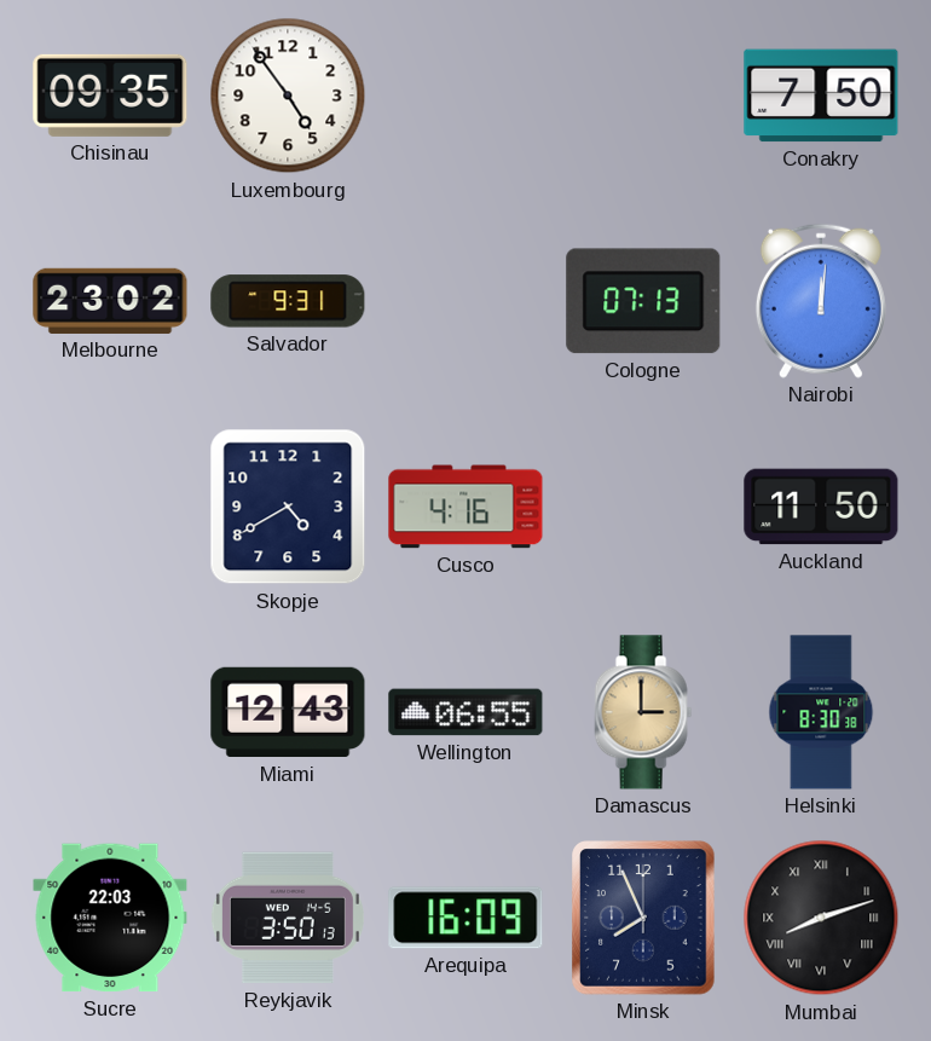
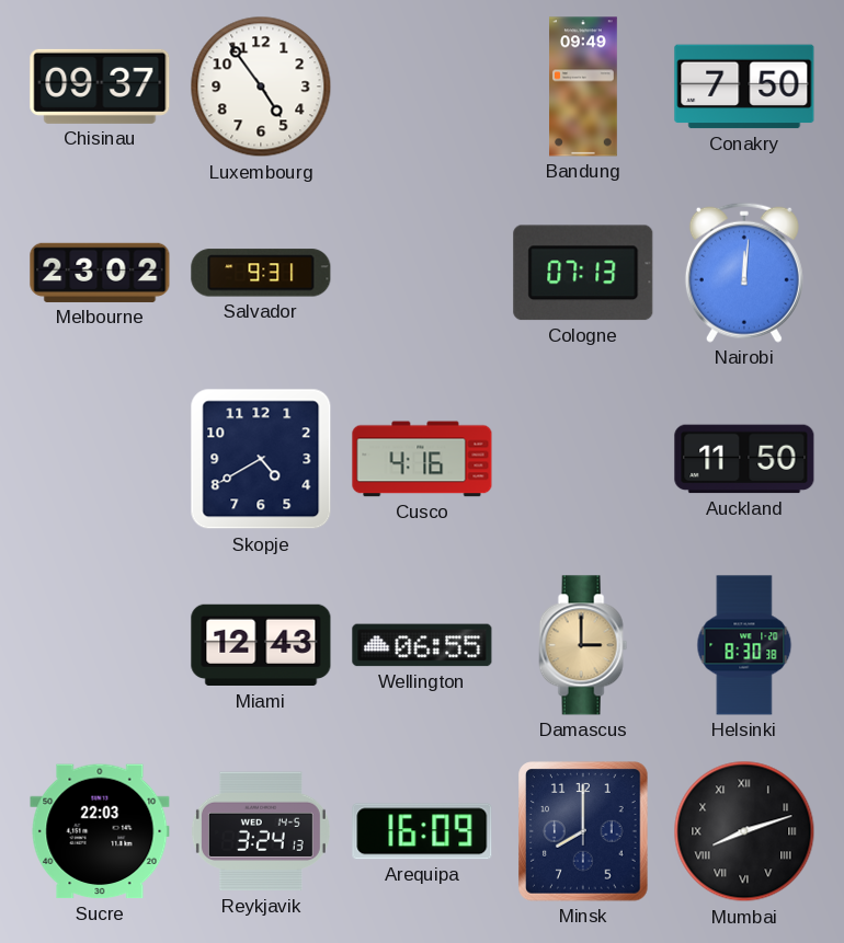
Chisinau: 09:35 -> 09:37 (100, 87)
Bandung: none -> 09:49 (584, 87)
Reykjavik: 3:50 -> 3:24 (261, 831)
Minsk: 7:56 -> 8:00 (583, 831)
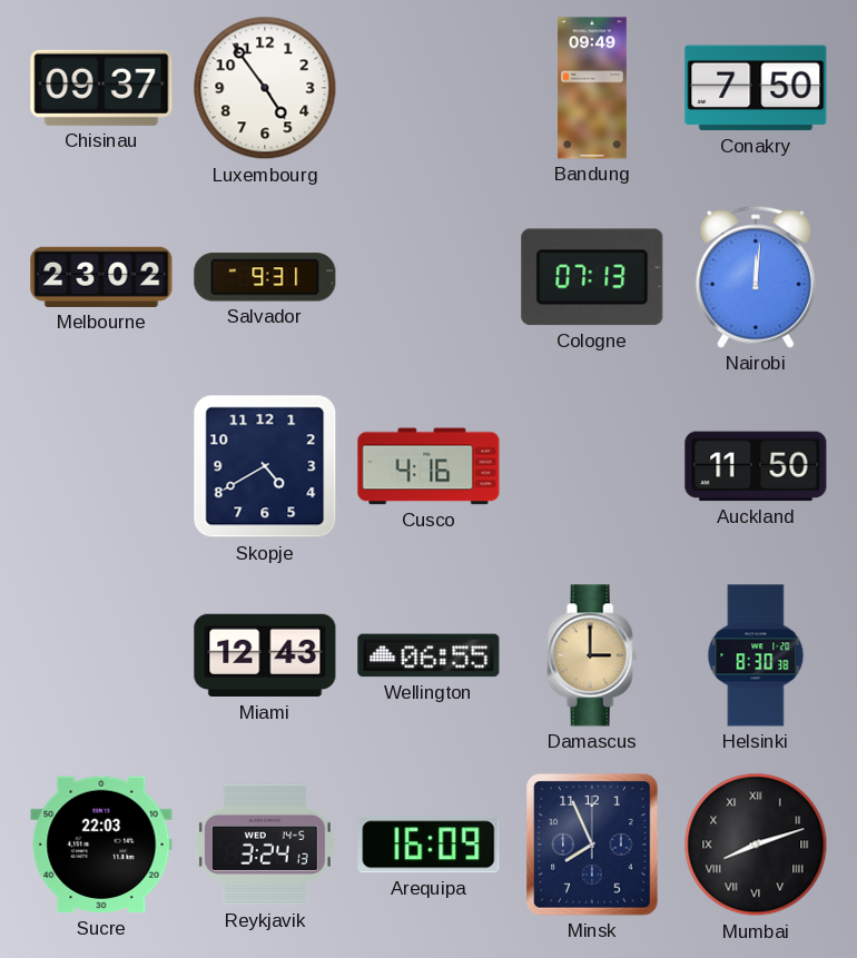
Minsk: 8:00 -> 7:56 (592, 845)
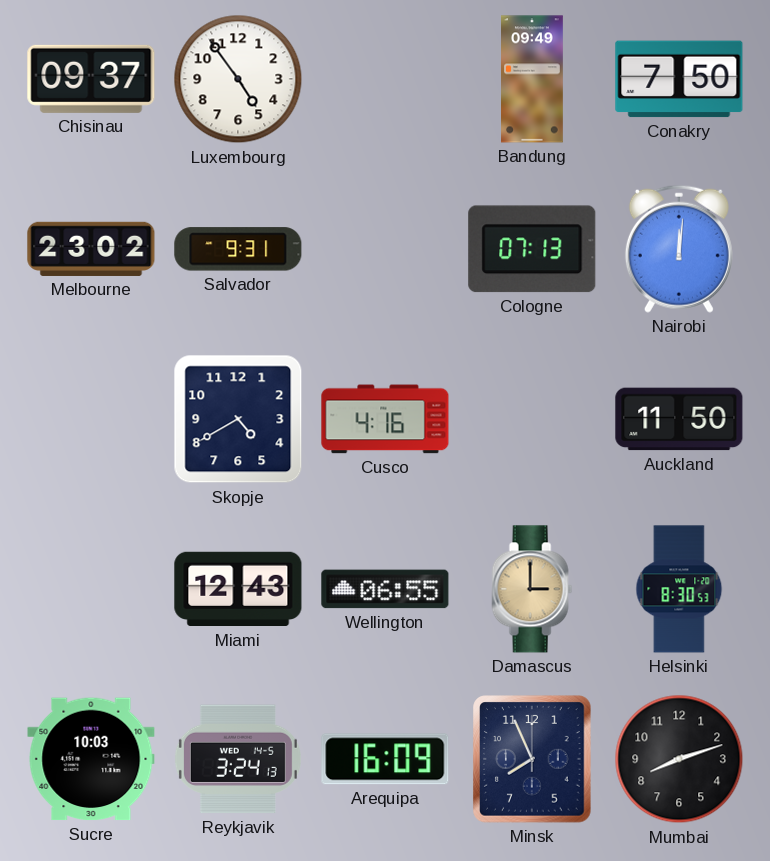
Helsinki: 8:30:38 -> 8:30:53 (679, 589)
Sucre: 22:03 -> 10:03 (91, 759)
Mumbai numerals: Roman -> Arabic (679, 759)
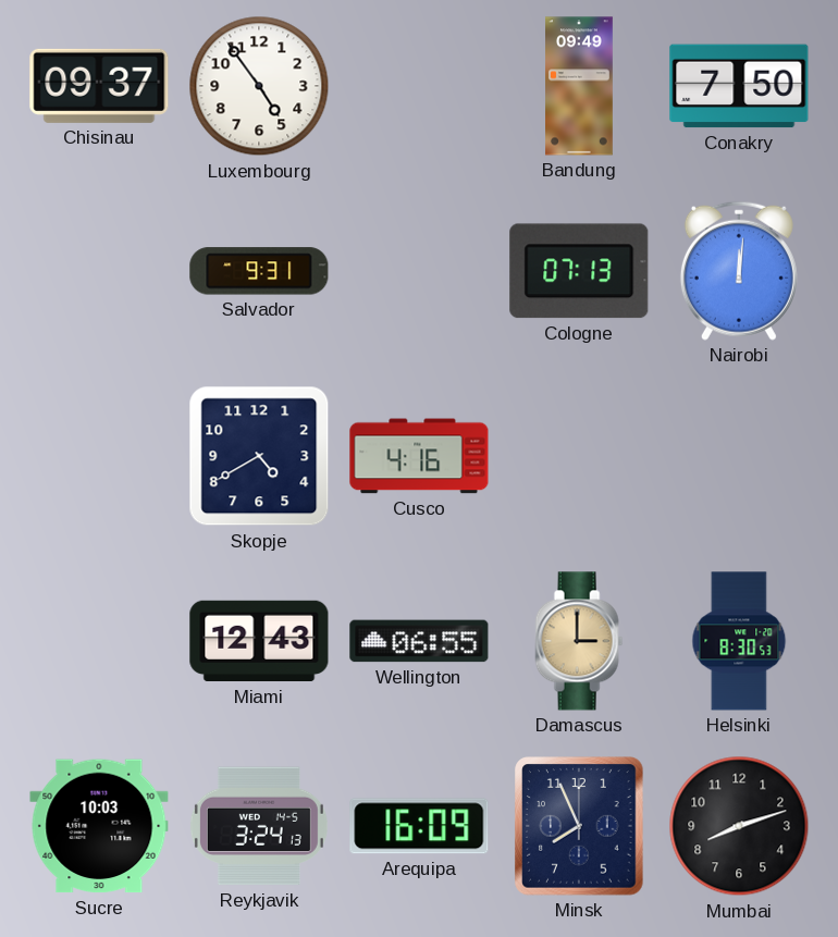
Melbourne: 23:02 -> none (91, 249)
Auckland: 11:50 -> none (679, 419)
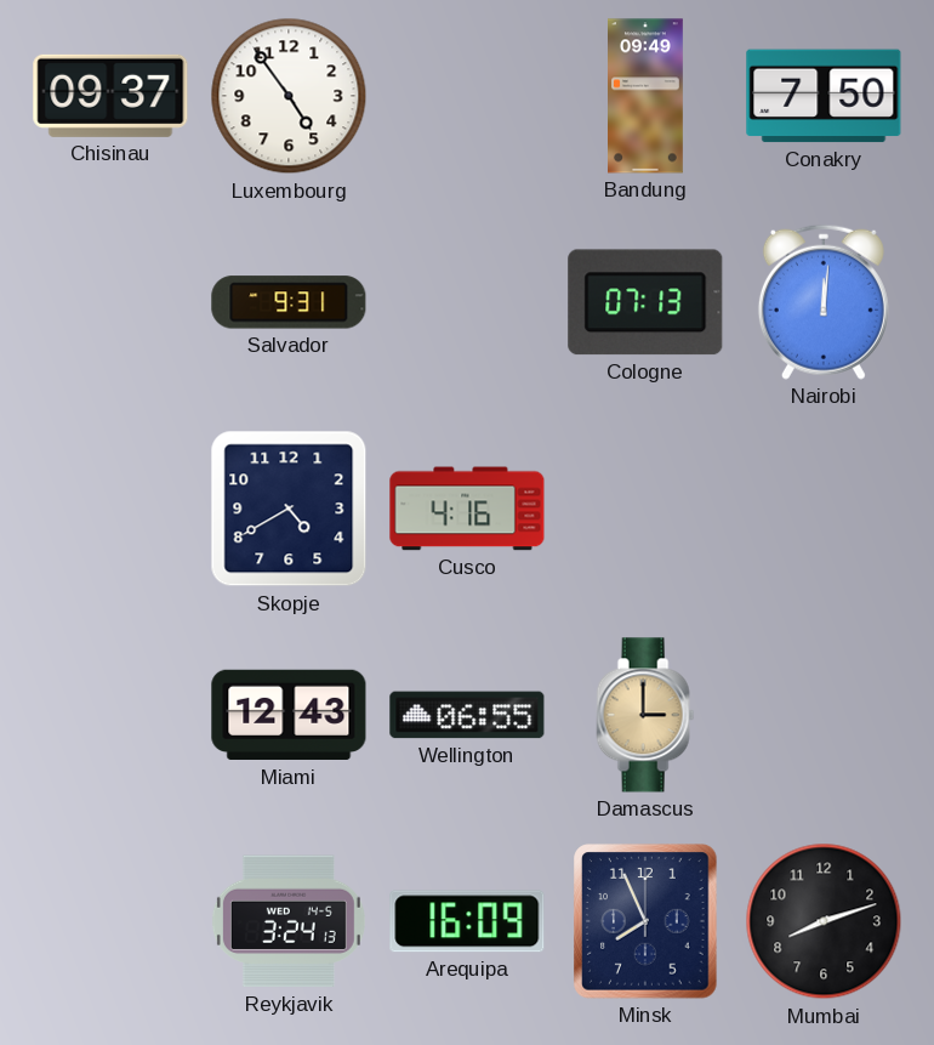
Helsinki: 8:30 -> none (739, 641)
Sucre: 10:03 -> none (99, 826)
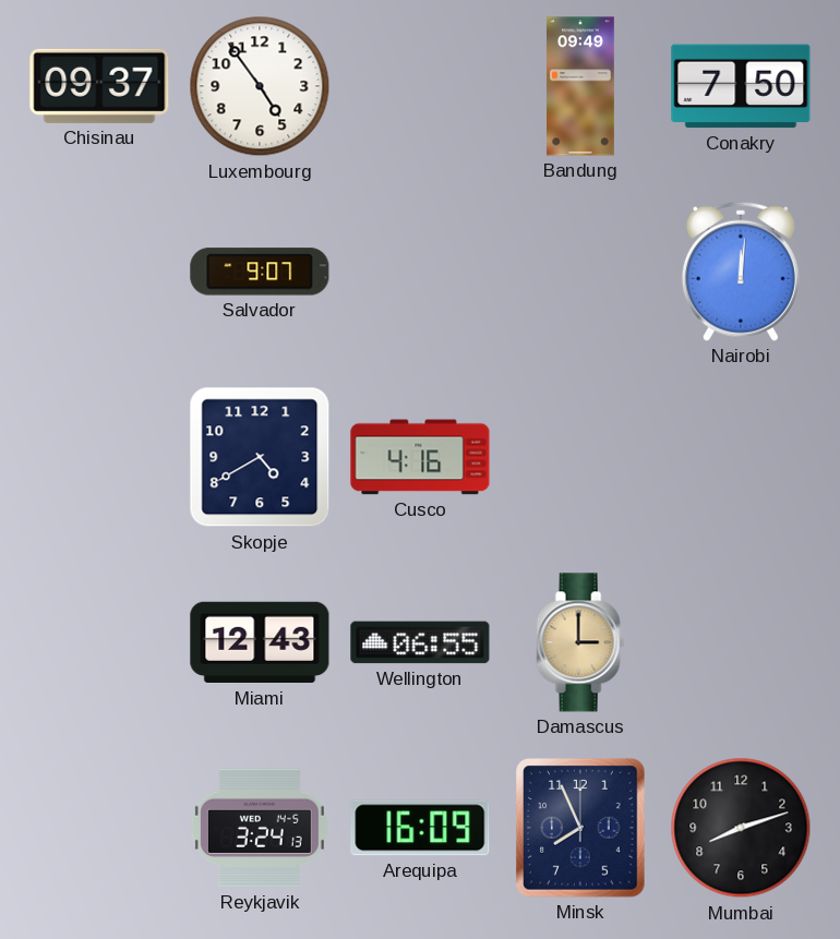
Salvador: 9:31 -> 9:07 (260, 272)
Cologne: 07:13 -> none (645, 302)
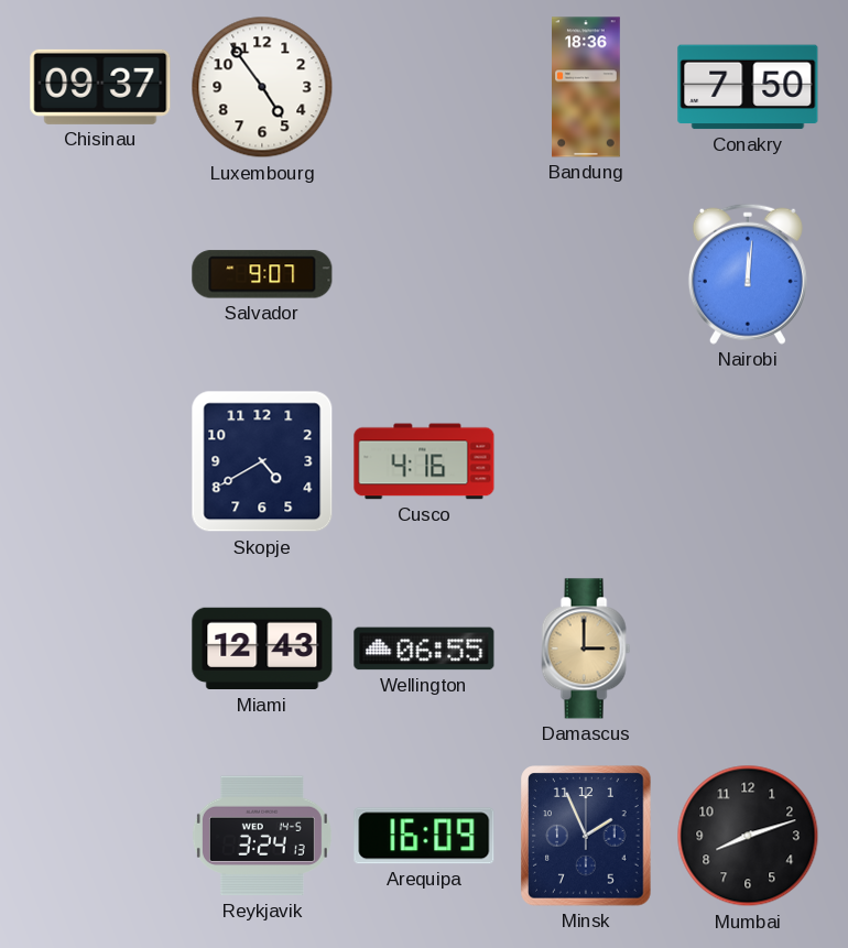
Bandung: 09:49 -> 18:36 (587, 87)
Minsk: 7:56 -> 1:56 (586, 836)
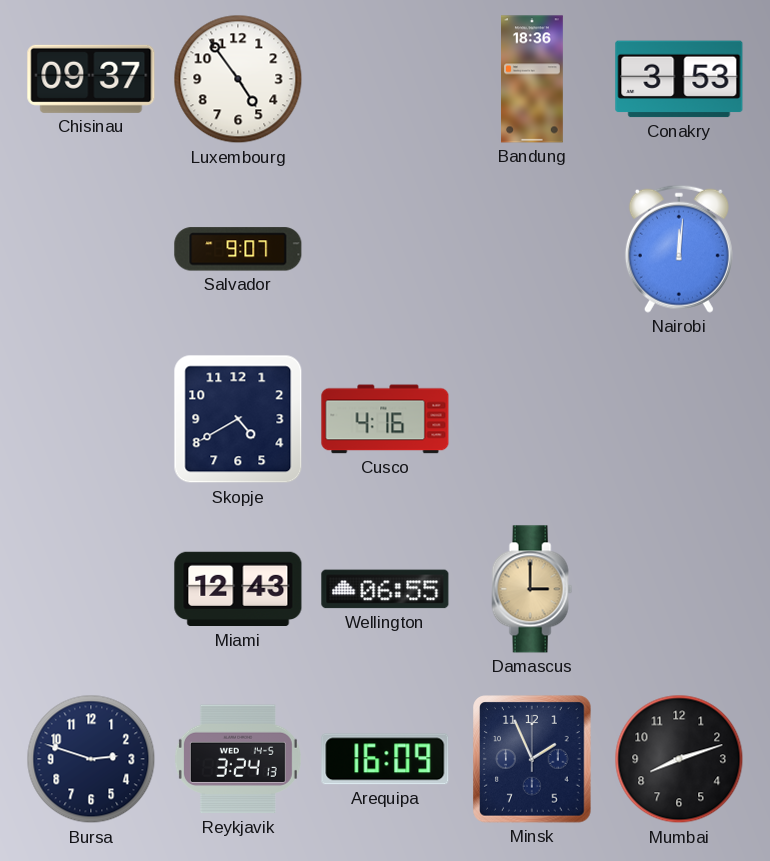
Conakry: 7:50 -> 3:53 (679, 79)
Bursa: none -> 2:48 (91, 759)
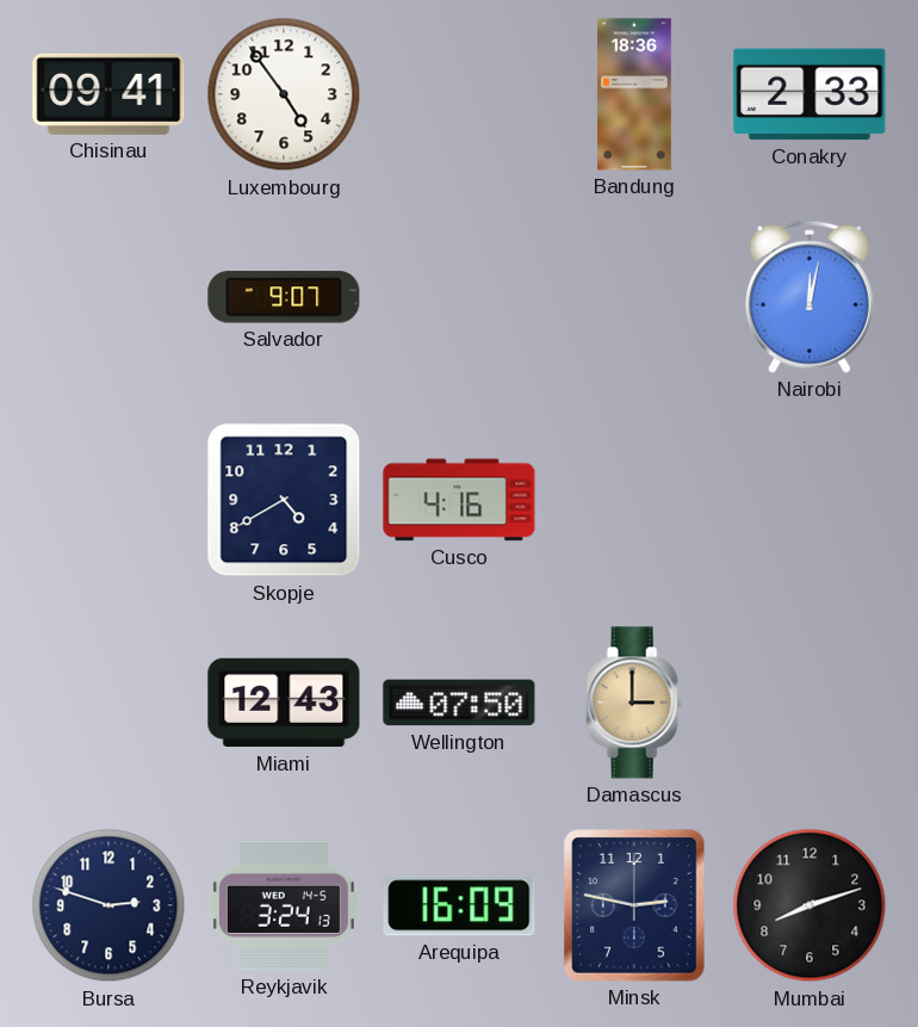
Chisinau: 09:37 -> 09:41 (108, 94)
Conakry: 3:53 -> 2:33 (810, 94)
Nairobi: 12:01 -> 12:02 (810, 297)
Wellington: 06:55 -> 07:50 (459, 703)
Minsk: 1:56 -> 2:47 (634, 905)
